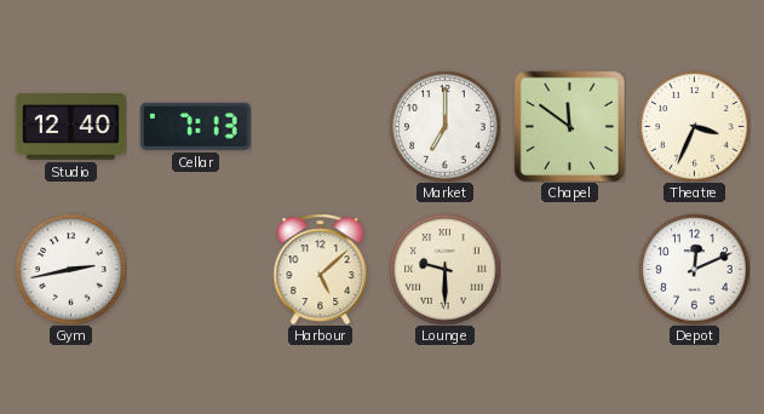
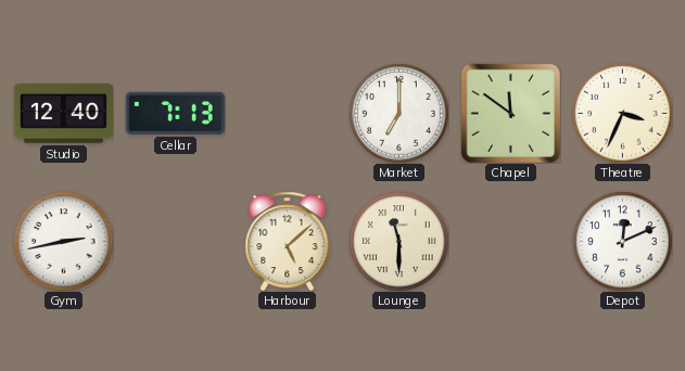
Lounge: 9:30 -> 11:30 (398, 241)
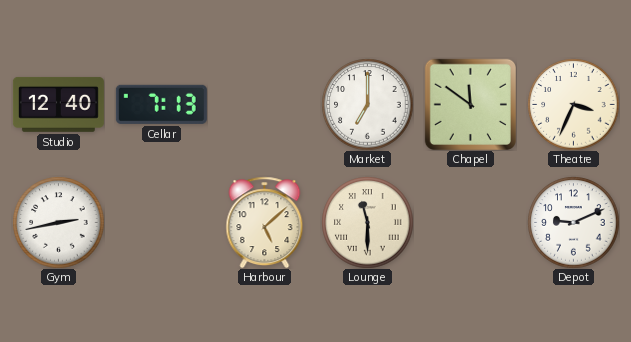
Depot: 12:11 -> 9:11 (573, 222)
